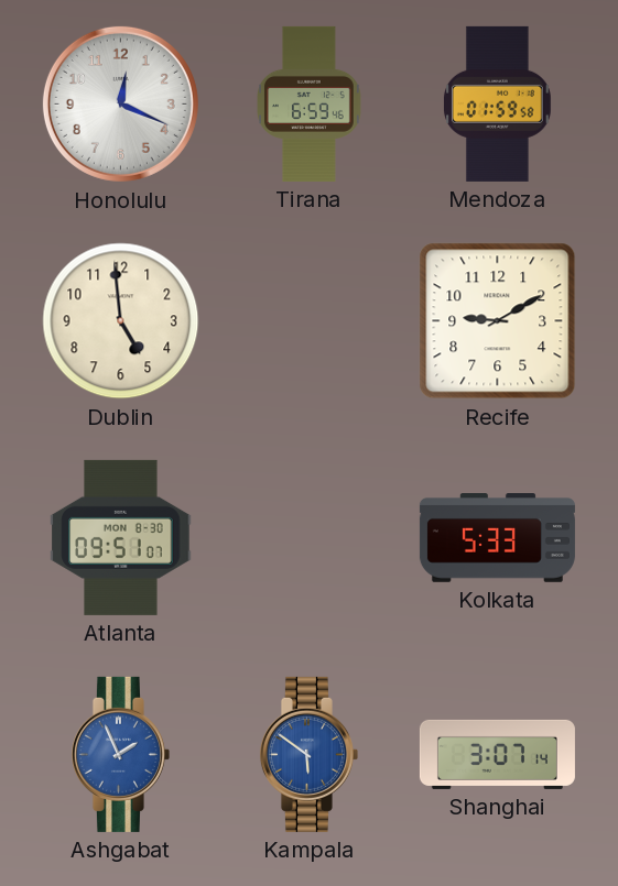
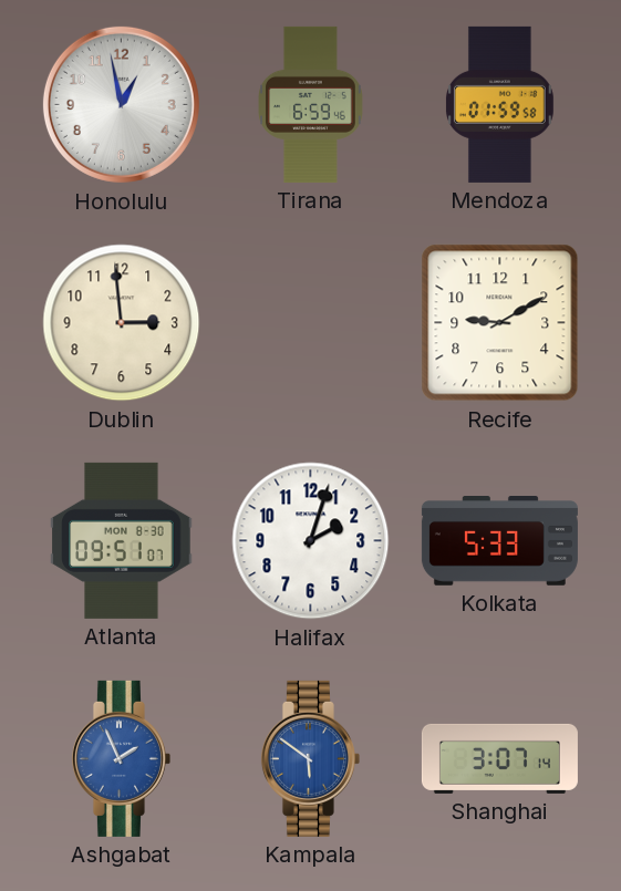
Honolulu: 12:19 -> 12:58 (121, 104)
Dublin: 4:59 -> 2:59 (122, 323)
Halifax: none -> 2:03 (311, 541)
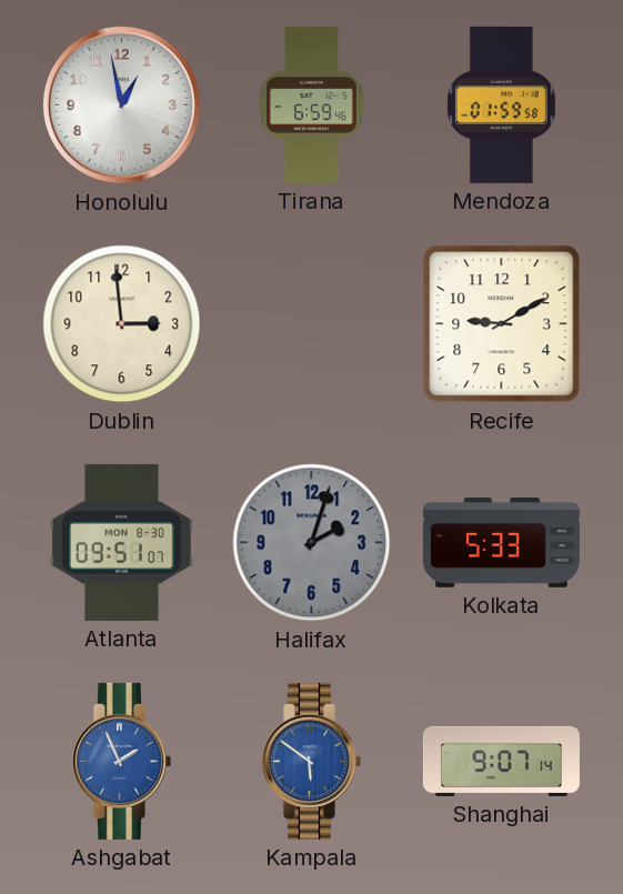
Halifax dial: white -> grey (312, 543)
Shanghai: 3:07 -> 9:07 (501, 761)
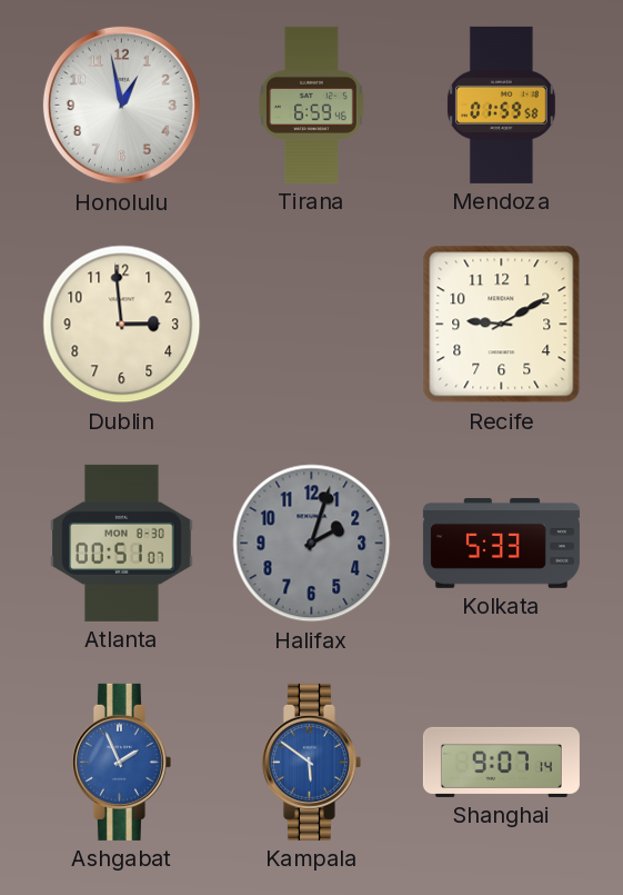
Atlanta: 09:51 -> 00:51 (122, 543)
